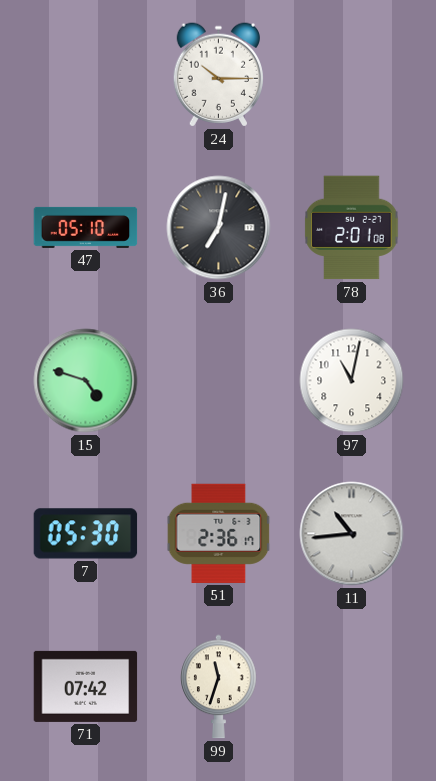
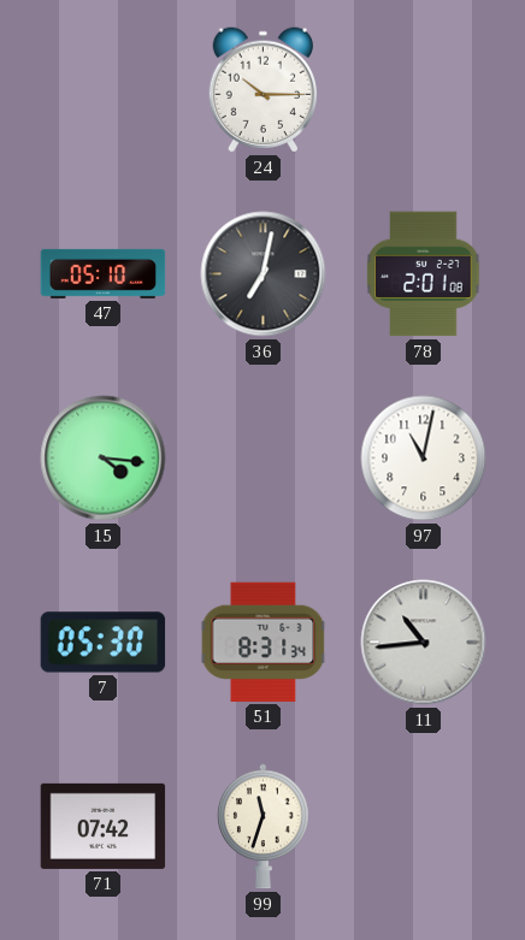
15: 4:48 -> 4:16 (104, 459)
51: 2:36 -> 8:31 (264, 642)
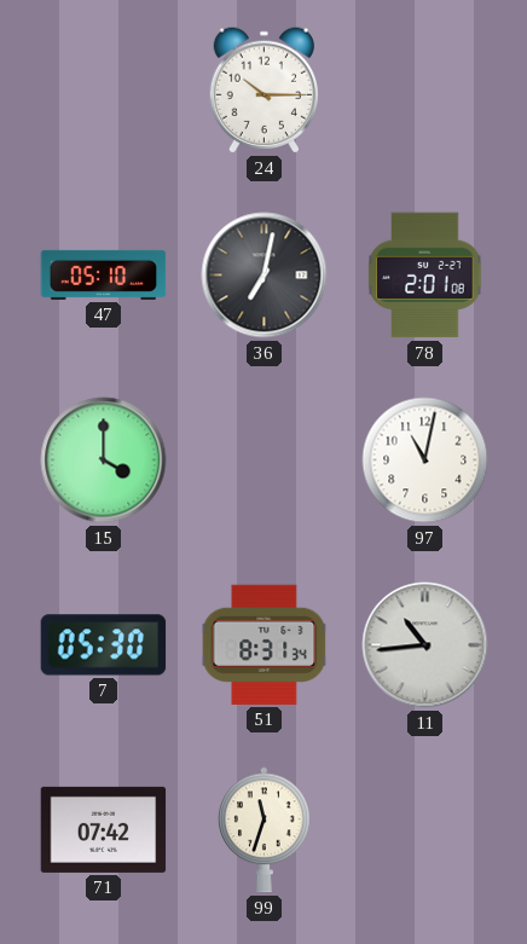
15: 4:16 -> 4:00 (104, 461)
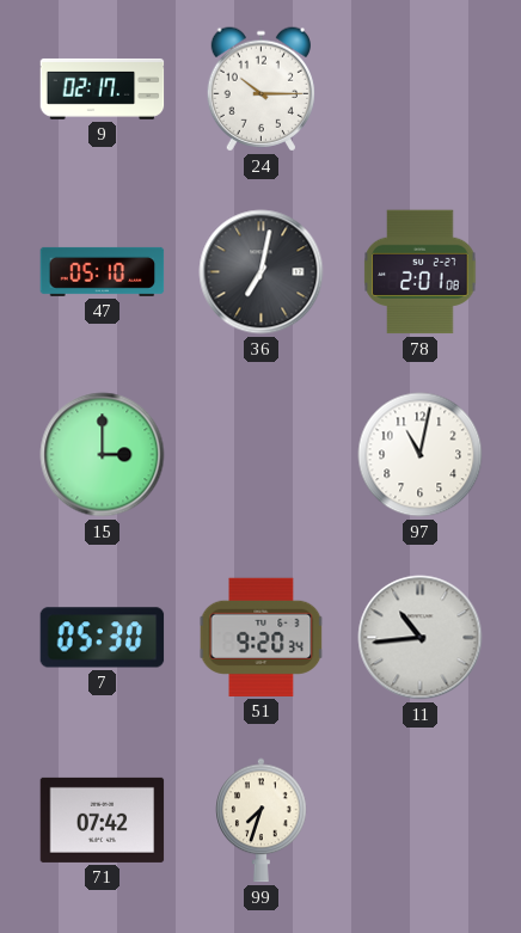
9: none -> 02:17 (103, 88)
15: 4:00 -> 3:00 (103, 455)
51: 8:31 -> 9:20 (262, 637)
99: 11:33 -> 7:33 (262, 821)
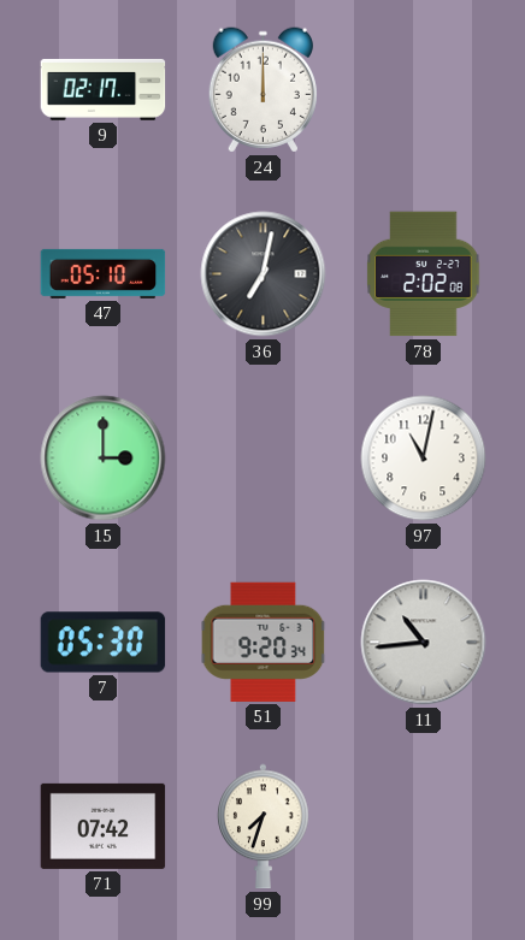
24: 10:15 -> 12:00 (262, 90)
78: 2:01 -> 2:02 (424, 274)
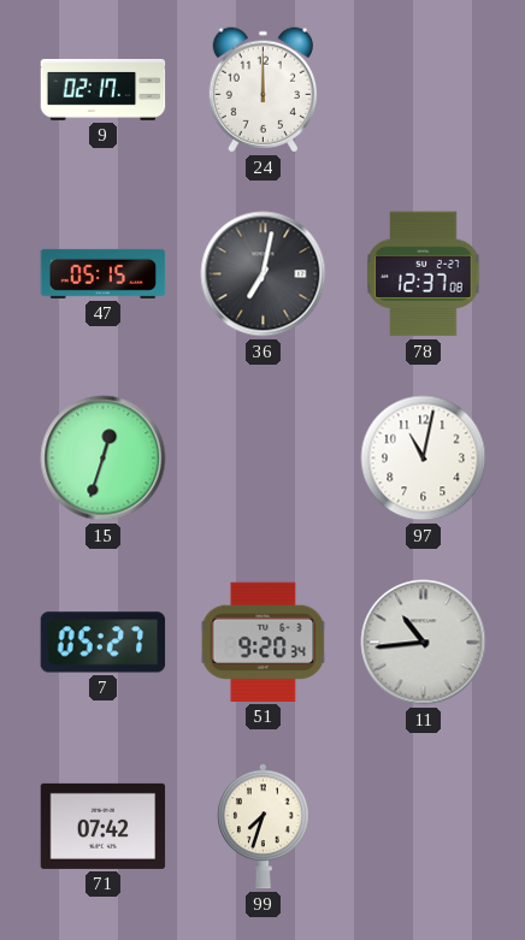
47: 05:10 -> 05:15 (104, 273)
78: 2:02 -> 12:37 (424, 274)
15: 3:00 -> 12:33 (104, 459)
7: 05:30 -> 05:27 (104, 643)
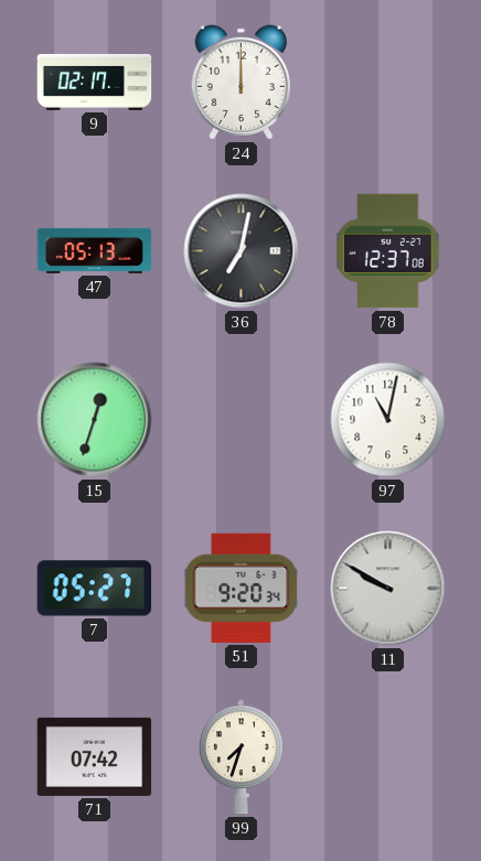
47: 05:15 -> 05:13 (95, 250)
11: 10:44 -> 9:50 (388, 589)
